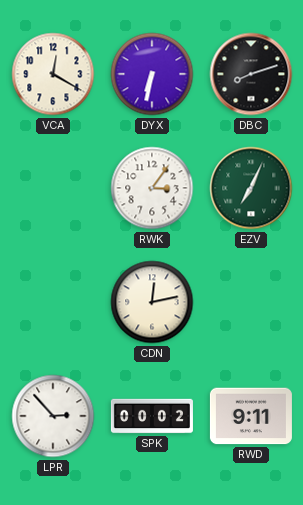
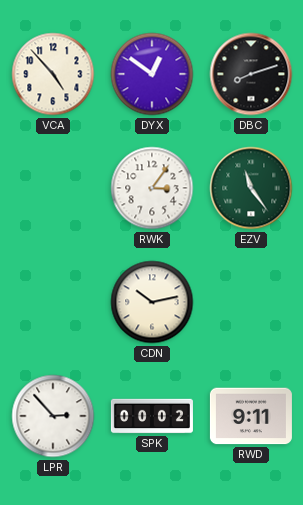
VCA: 12:20 -> 4:53 (53, 74)
DYX: 6:32 -> 12:51 (152, 74)
EZV: 7:04 -> 11:24 (251, 188)
CDN: 12:13 -> 10:13 (152, 302)
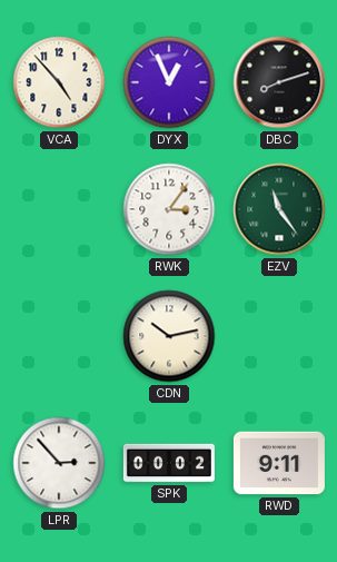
DYX: 12:51 -> 12:56 (169, 82)
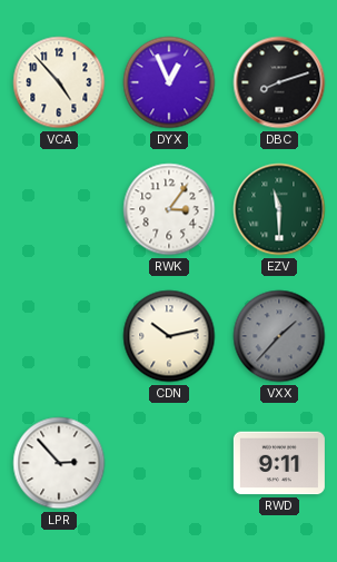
EZV: 11:24 -> 11:30 (279, 209)
VXX: none -> 1:37 (279, 336)
SPK: 00:02 -> none (169, 463)
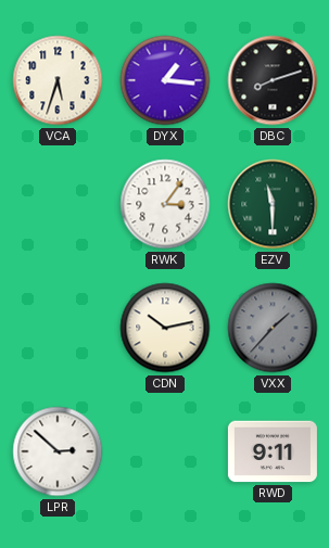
VCA: 4:53 -> 5:33 (58, 80)
DYX: 12:56 -> 1:16 (165, 80)
LPR: 2:53 -> 2:52 (58, 451)
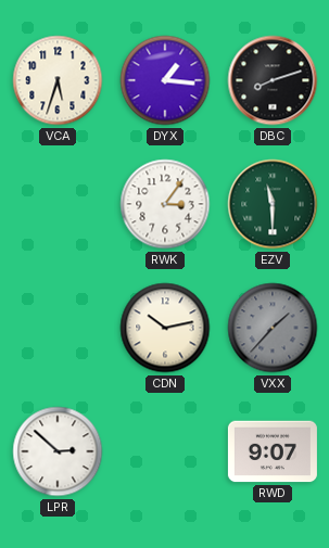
RWD: 9:11 -> 9:07 (273, 451)
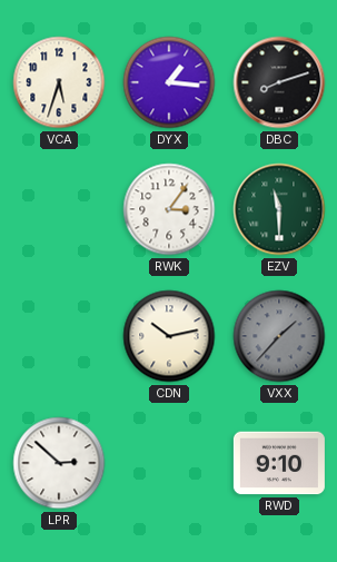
RWD: 9:07 -> 9:10 (279, 463)
